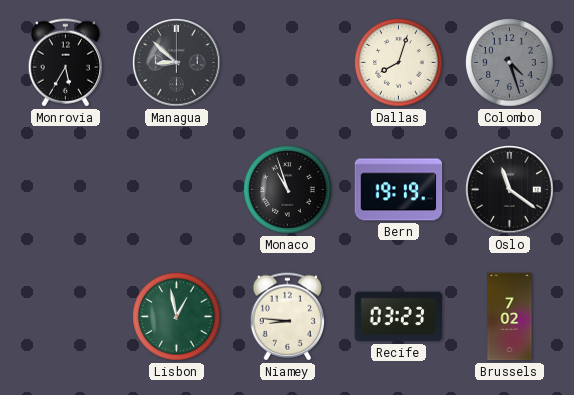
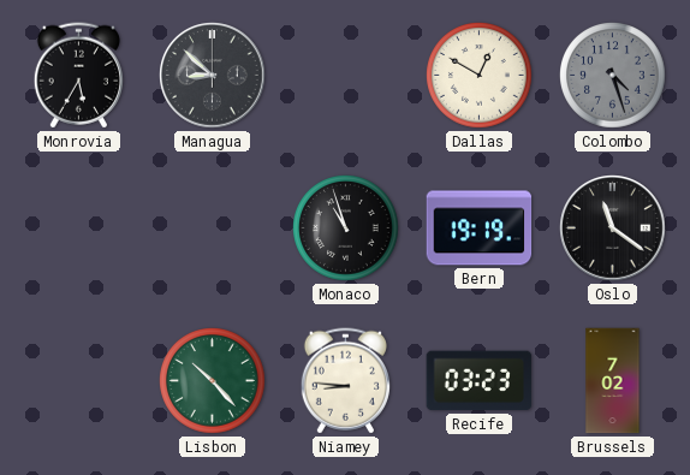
Dallas: 8:03 -> 12:50 (480, 76)
Lisbon: 12:58 -> 10:23 (213, 381)
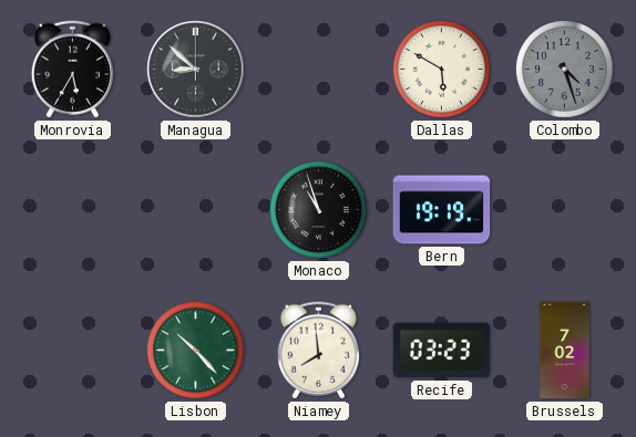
Dallas: 12:50 -> 5:50 (442, 70)
Oslo: 11:21 -> none (613, 228)
Niamey: 8:46 -> 7:59 (318, 351)
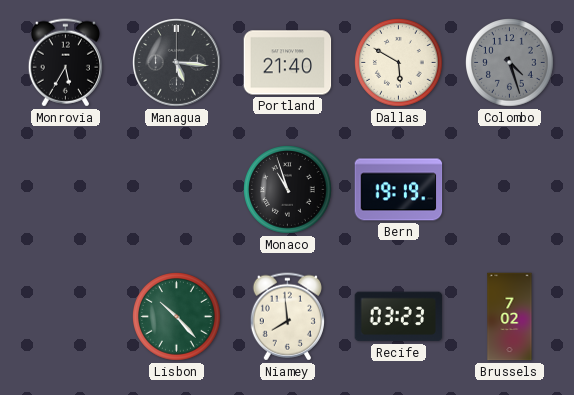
Managua: 8:52 -> 5:16 (177, 63)
Portland: none -> 21:40 (288, 63)
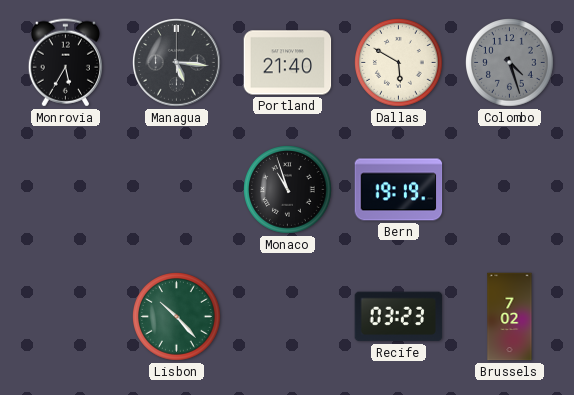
Niamey: 7:59 -> none (287, 317)
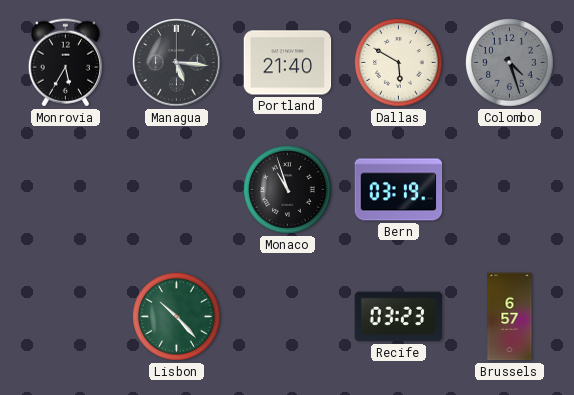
Bern: 19:19 -> 03:19 (399, 190)
Brussels: 7:02 -> 6:57 (510, 317)
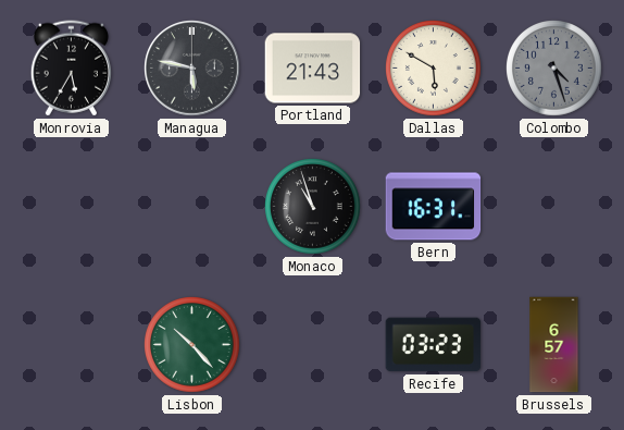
Managua: 5:16 -> 5:47 (192, 69)
Portland: 21:40 -> 21:43 (313, 69)
Bern: 03:19 -> 16:31 (434, 207)
